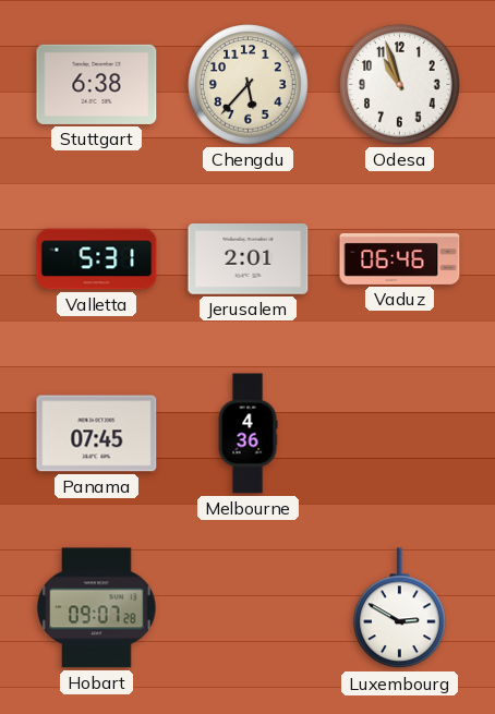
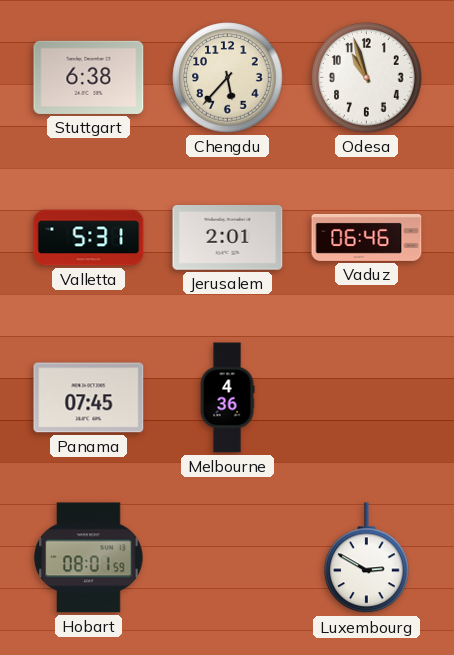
Hobart: 09:07 -> 08:01 (89, 558)
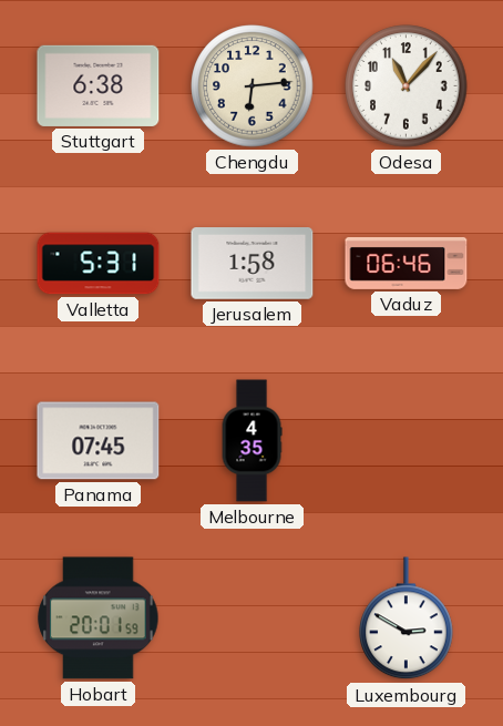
Chengdu: 5:37 -> 6:14 (253, 86)
Odesa: 10:57 -> 11:07 (407, 86)
Jerusalem: 2:01 -> 1:58 (253, 264)
Melbourne: 4:36 -> 4:35 (251, 441)
Hobart: 08:01 -> 20:01 (99, 618)
